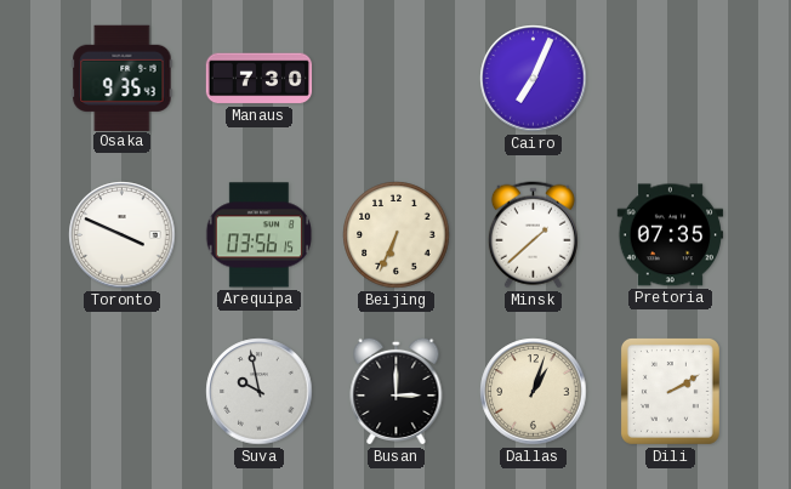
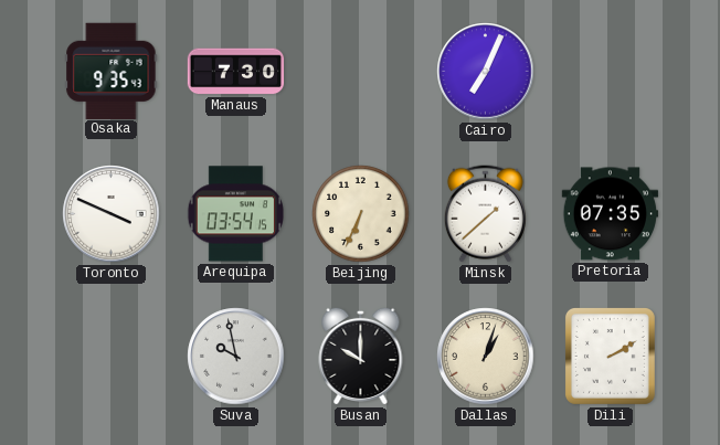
Arequipa: 03:56 -> 03:54 (236, 214)
Busan: 3:00 -> 10:00 (361, 356)
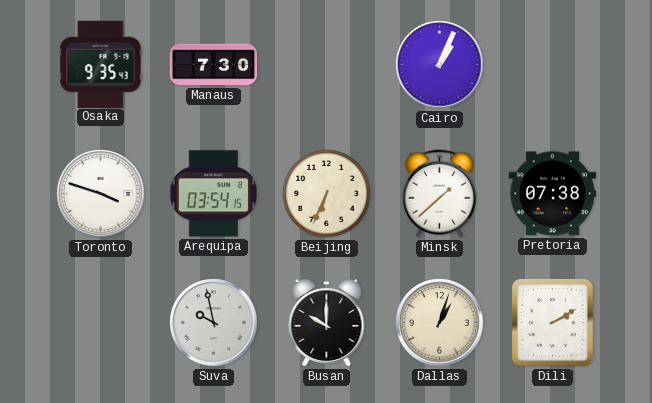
Cairo: 7:04 -> 1:04 (440, 65)
Toronto: 3:49 -> 3:48 (101, 194)
Pretoria: 07:35 -> 07:38 (552, 194)
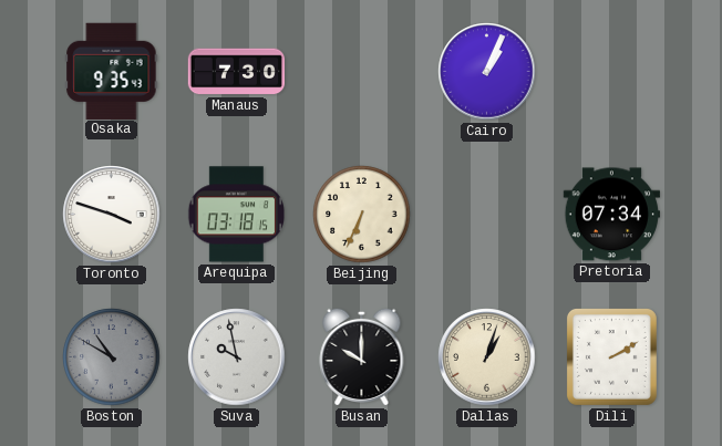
Arequipa: 03:54 -> 03:18 (237, 215)
Minsk: 1:38 -> none (439, 194)
Pretoria: 07:38 -> 07:34 (611, 215)
Boston: none -> 10:50 (112, 357)
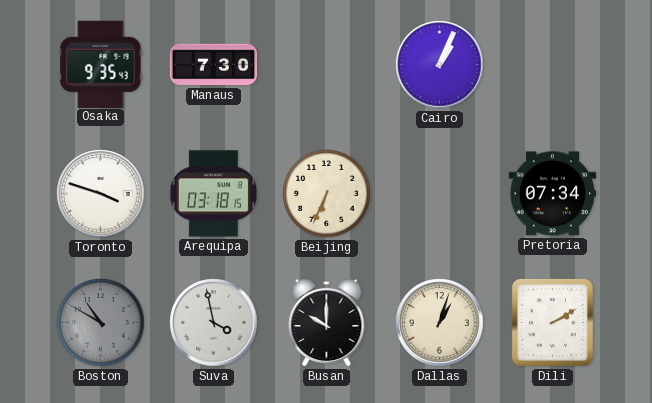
Suva: 9:58 -> 3:58 (214, 323)
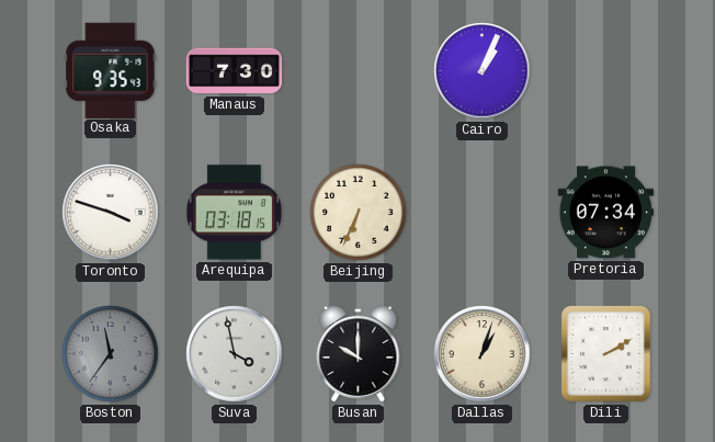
Boston: 10:50 -> 11:36 (111, 354)
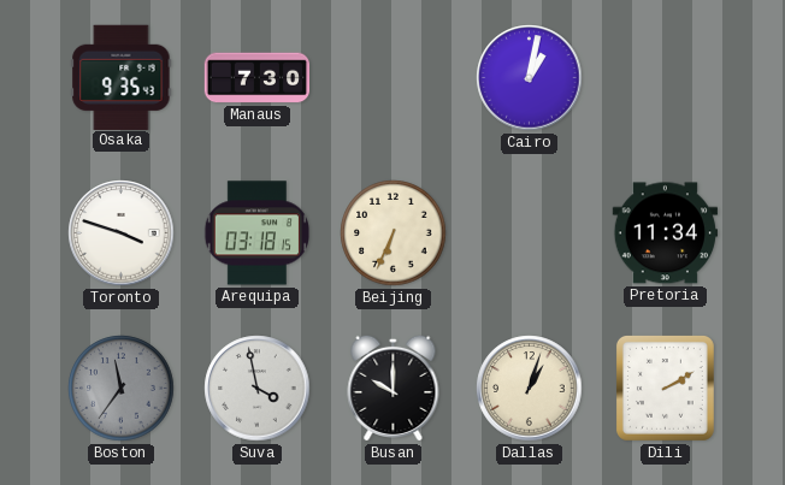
Cairo: 1:04 -> 1:02 (530, 78)
Pretoria: 07:34 -> 11:34 (665, 233)
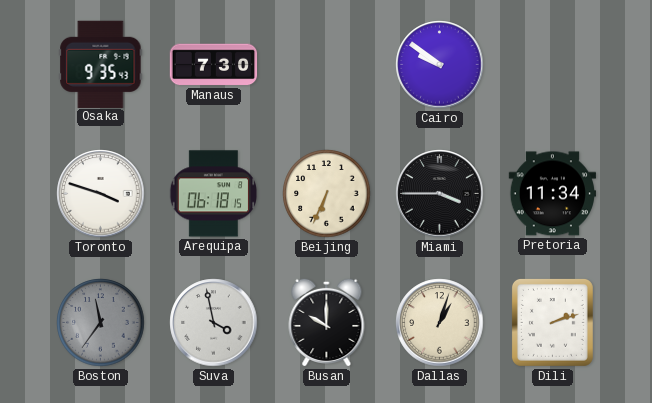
Cairo: 1:02 -> 9:51 (440, 65)
Arequipa: 03:18 -> 06:18 (214, 194)
Miami: none -> 3:45 (440, 194)
Dili: 2:10 -> 2:12 (552, 322)
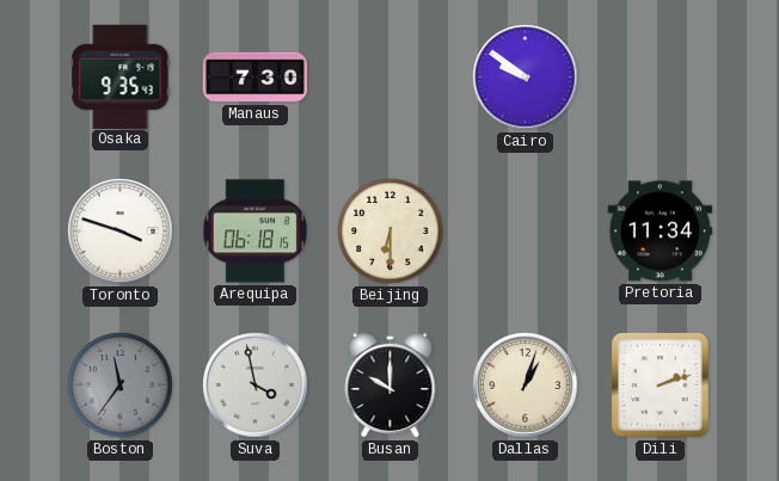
Beijing: 6:34 -> 6:30 (391, 232)
Miami: 3:45 -> none (440, 194)
